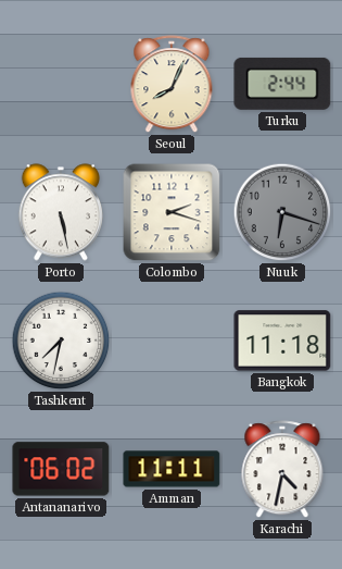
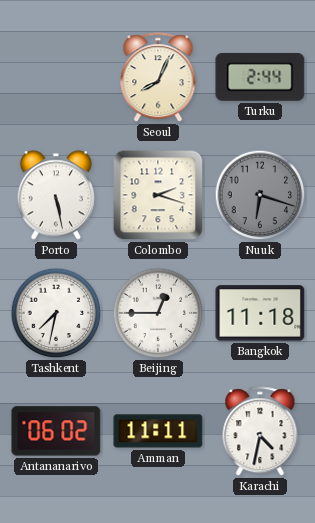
Beijing: none -> 12:45 (158, 313)
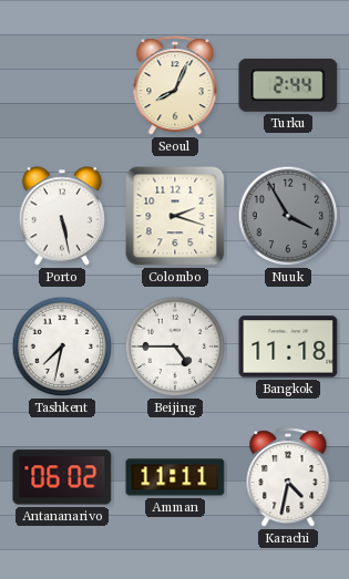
Nuuk: 6:18 -> 3:55 (288, 216)
Beijing: 12:45 -> 4:45 (175, 347)
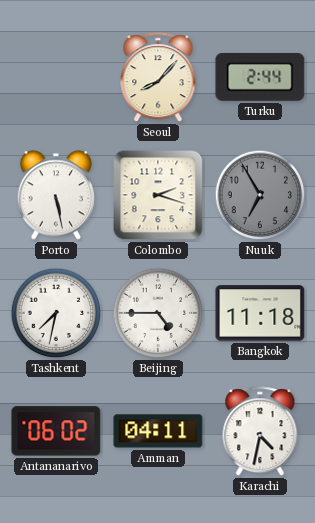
Seoul: 8:04 -> 8:07 (158, 78)
Nuuk: 3:55 -> 6:55 (260, 195)
Amman: 11:11 -> 04:11 (158, 431)
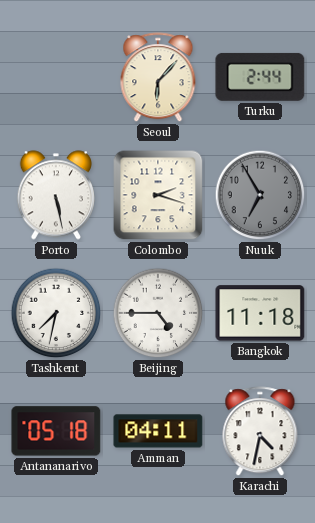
Seoul: 8:07 -> 6:07 (158, 78)
Antananarivo: 06:02 -> 05:18 (56, 431)
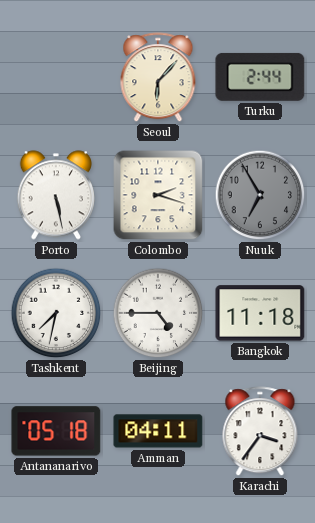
Karachi: 4:32 -> 3:36 (260, 432)
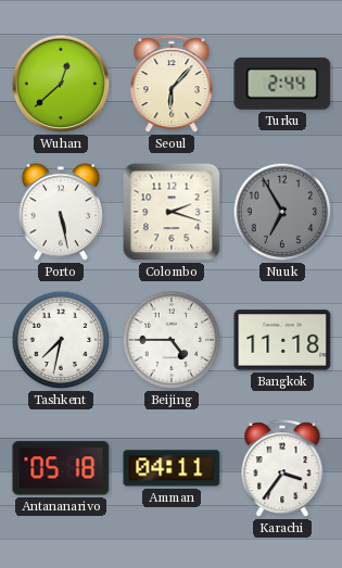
Wuhan: none -> 12:38 (61, 84)
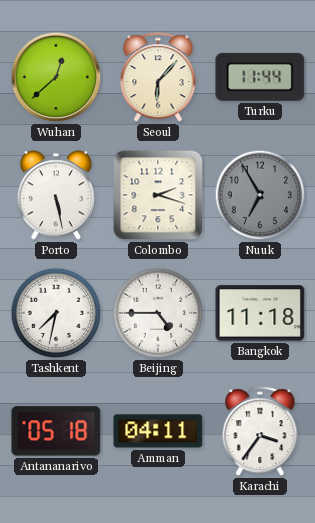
Turku: 2:44 -> 11:44 (260, 77)
